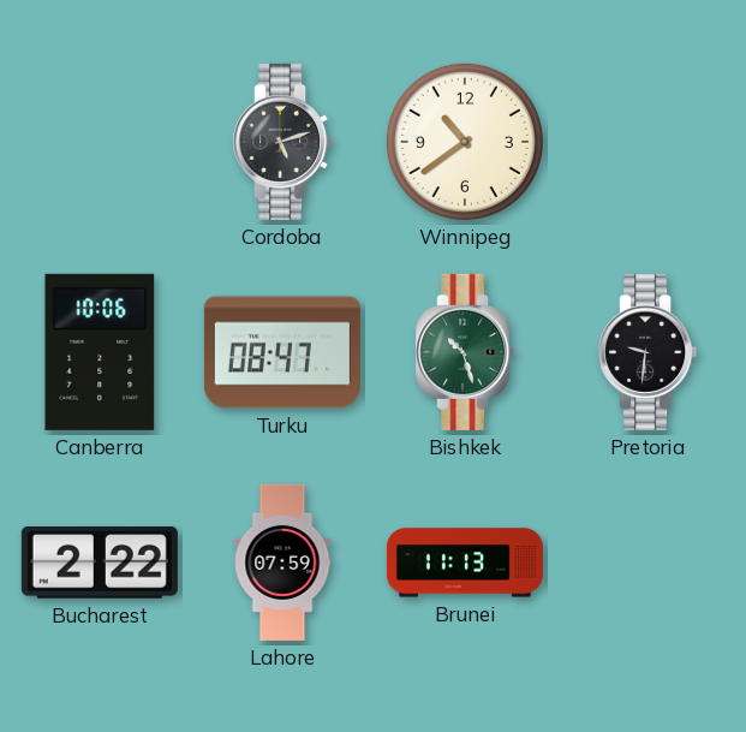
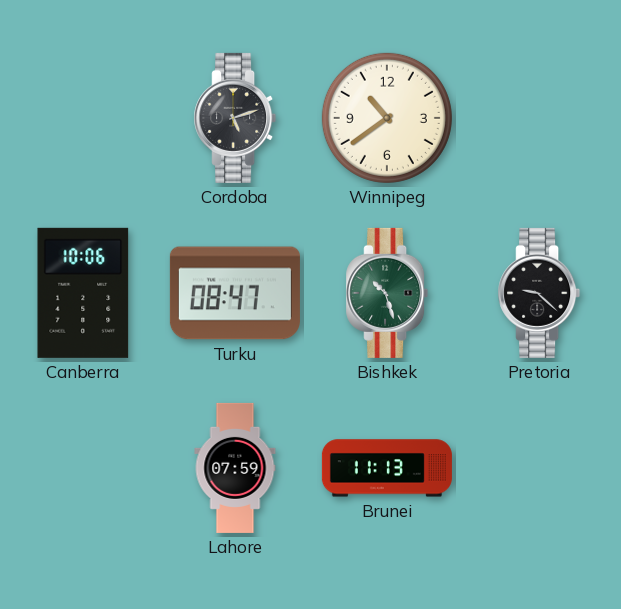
Pretoria: 9:31 -> 9:22 (539, 293)
Bucharest: 2:22 -> none (100, 563)
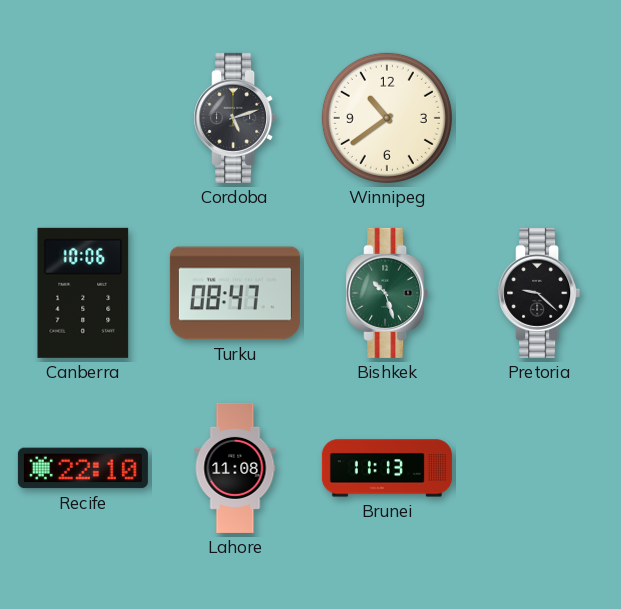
Recife: none -> 22:10 (83, 468)
Lahore: 07:59 -> 11:08 (235, 468)
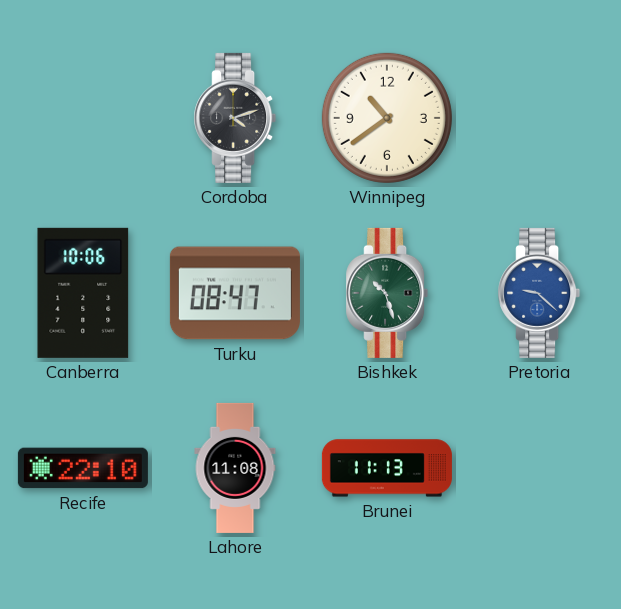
Cordoba: 5:12 -> 4:12 (235, 118)
Pretoria dial: black -> blue (539, 293)
